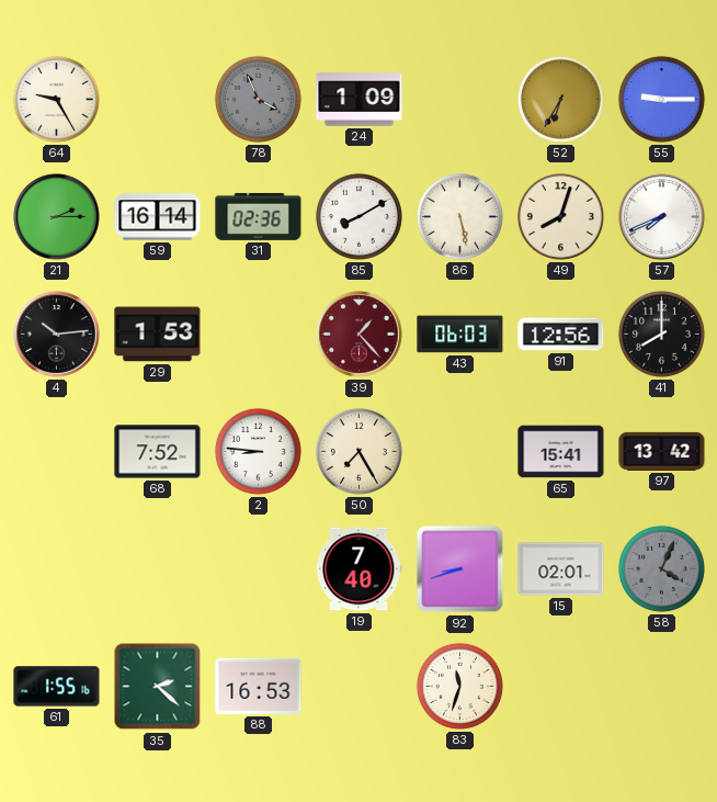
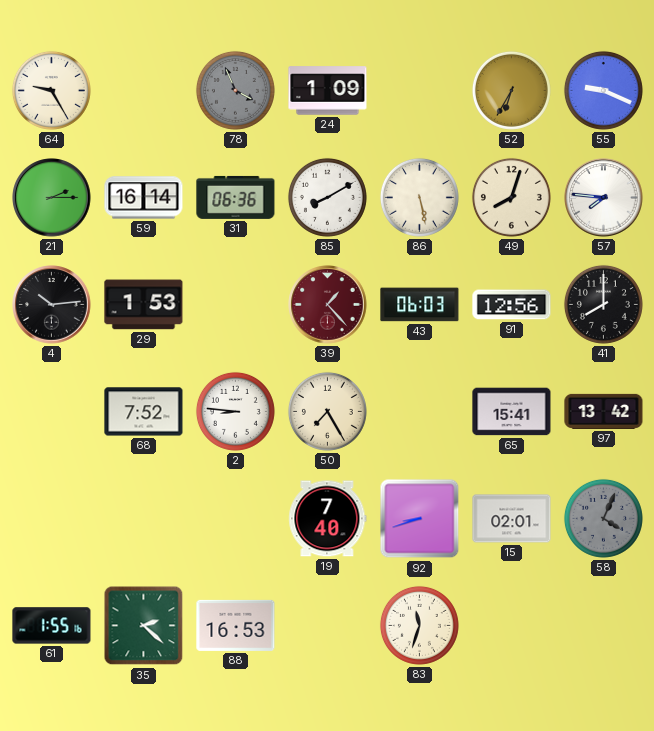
55: 9:15 -> 9:19 (603, 90)
31: 02:36 -> 06:36 (236, 197)
57: 7:41 -> 7:46 (604, 198)
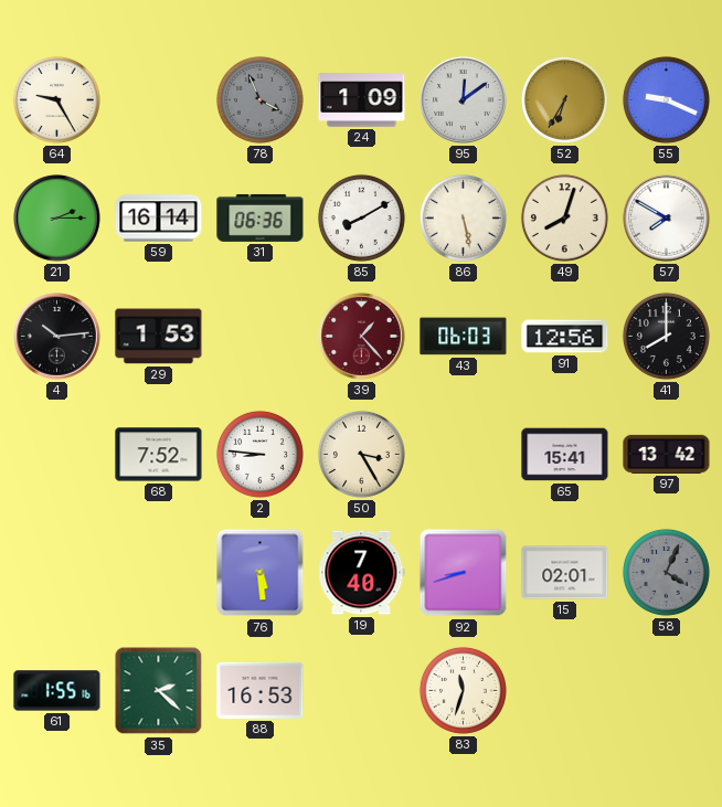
95: none -> 12:09 (464, 100)
57: 7:46 -> 7:50 (667, 219)
50: 7:25 -> 3:25 (361, 454)
76: none -> 5:29 (261, 573)
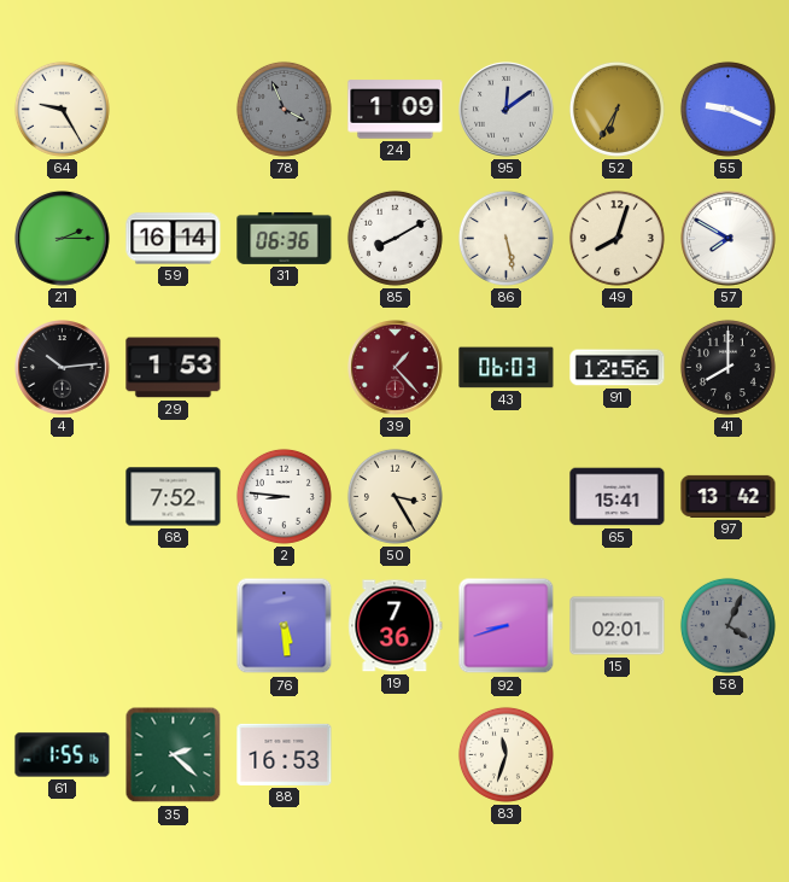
19: 7:40 -> 7:36 (396, 626)
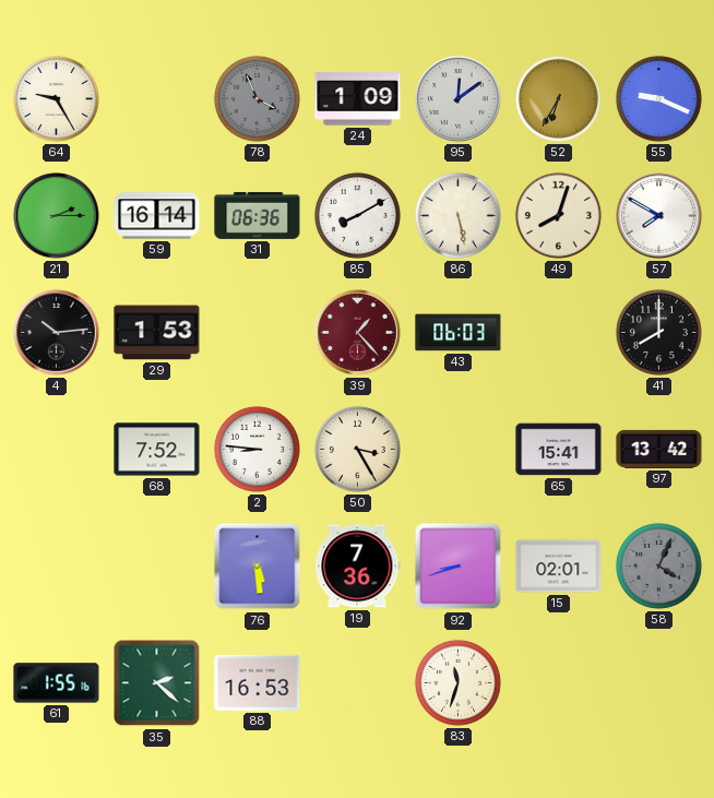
91: 12:56 -> none (618, 368)
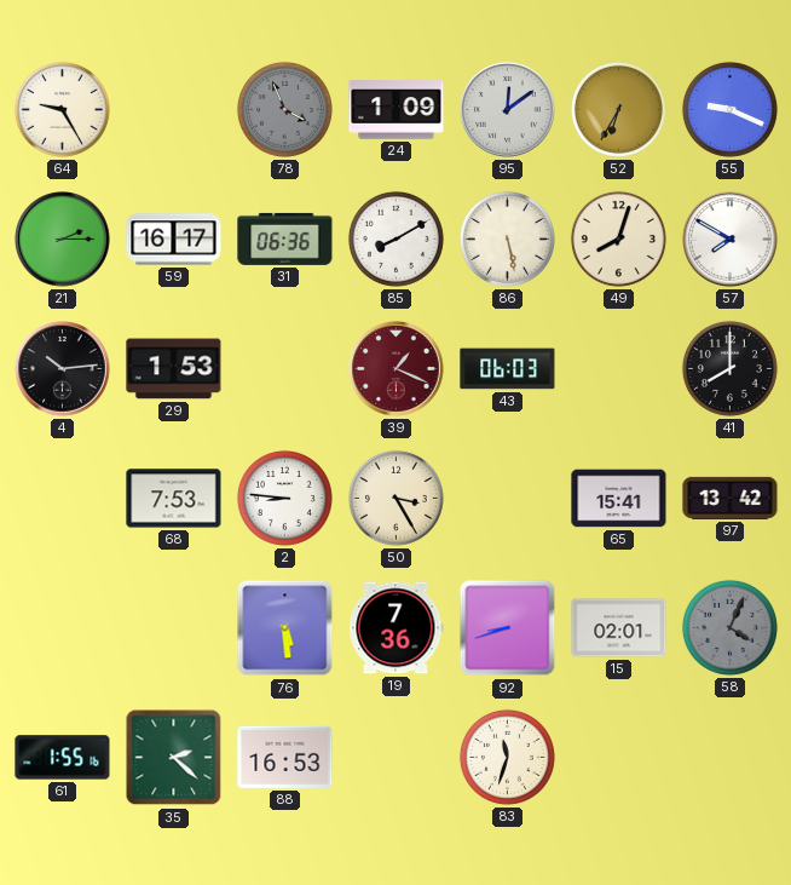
59: 16:14 -> 16:17 (174, 240)
39: 1:23 -> 1:19 (397, 369)
68: 7:52 -> 7:53 (174, 499)
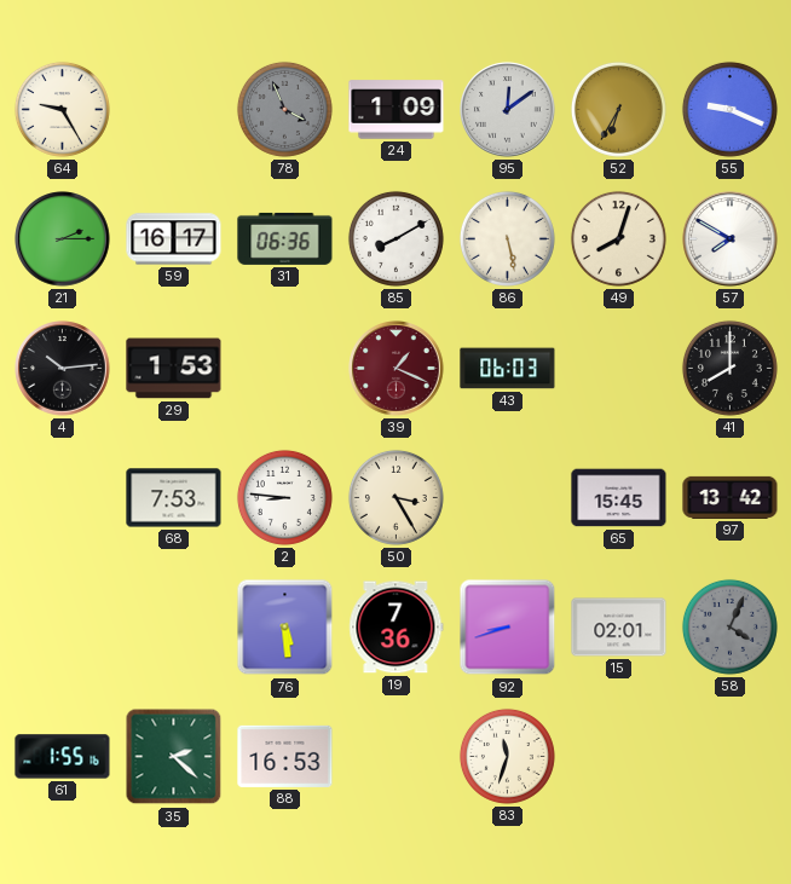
65: 15:41 -> 15:45 (619, 498)
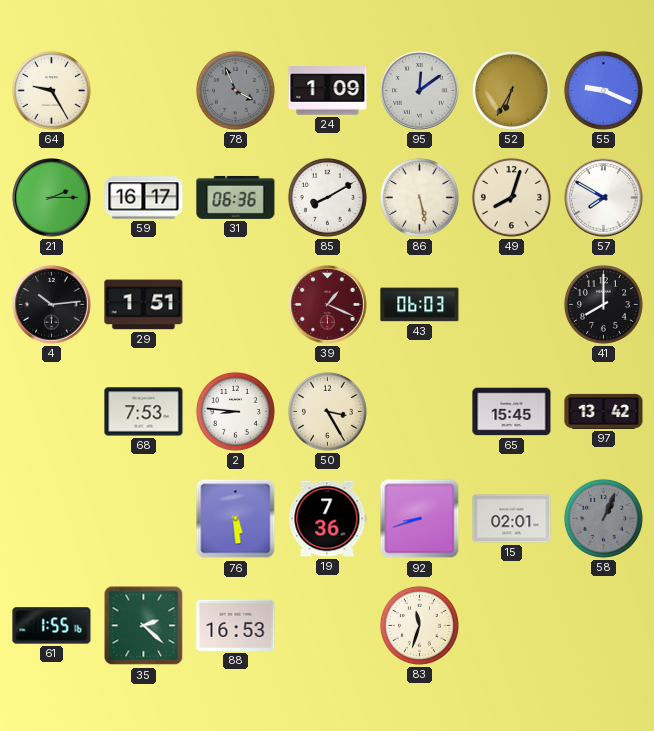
29: 1:53 -> 1:51 (144, 305)
58: 4:04 -> 1:04 (603, 518)
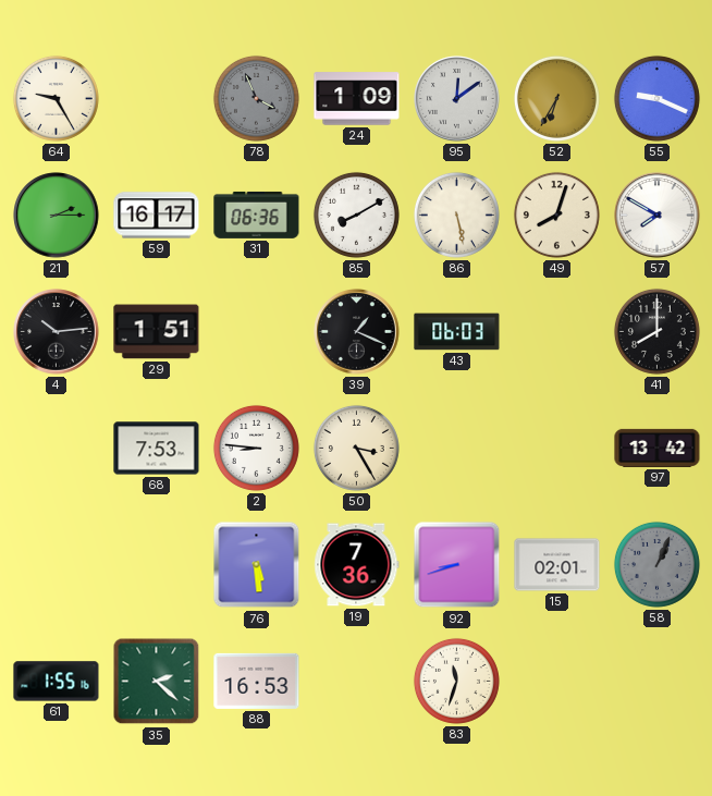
39 dial: burgundy -> black (357, 332)
65: 15:45 -> none (512, 412)
